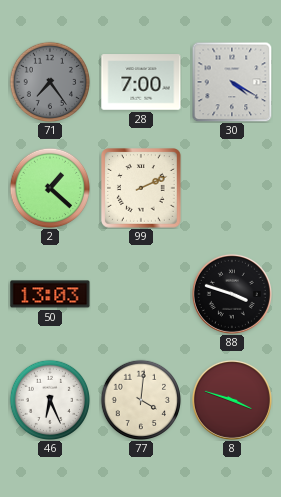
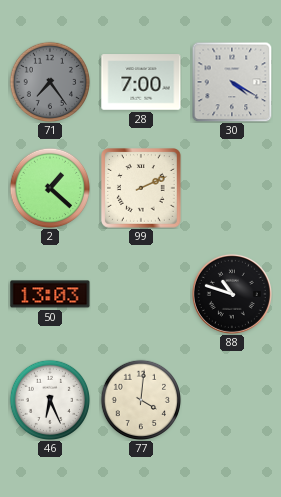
88: 3:48 -> 10:48 (232, 294)
8: 3:48 -> none (232, 400)
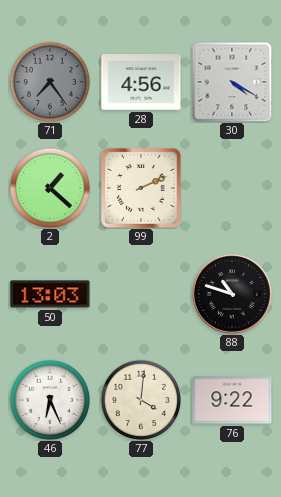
28: 7:00 -> 4:56 (141, 82)
76: none -> 9:22 (232, 400)
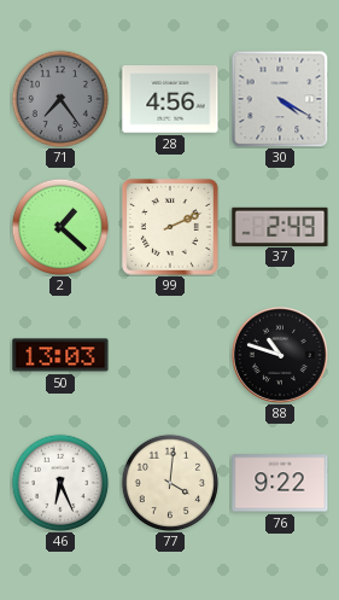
37: none -> 2:49 (280, 226)
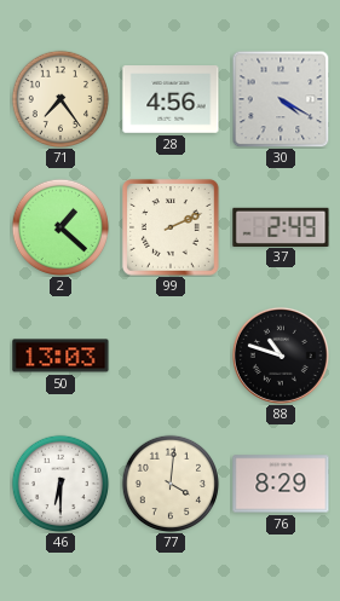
71 dial: grey -> cream (59, 98)
46: 6:26 -> 6:30 (59, 482)
76: 9:22 -> 8:29 (281, 484)
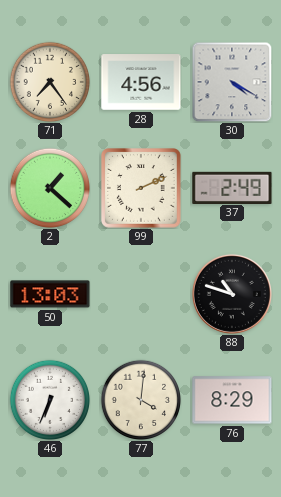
46: 6:30 -> 6:34 (49, 399)
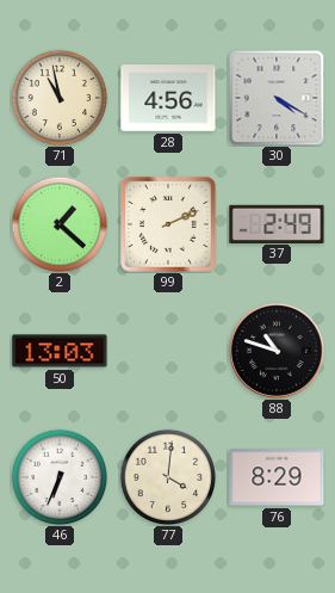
71: 7:24 -> 10:58 (58, 97)
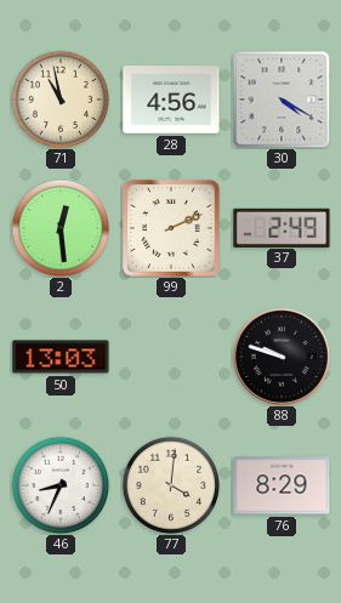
2: 1:22 -> 12:29 (59, 227)
88: 10:48 -> 9:48 (282, 357)
46: 6:34 -> 8:34 (59, 484)
